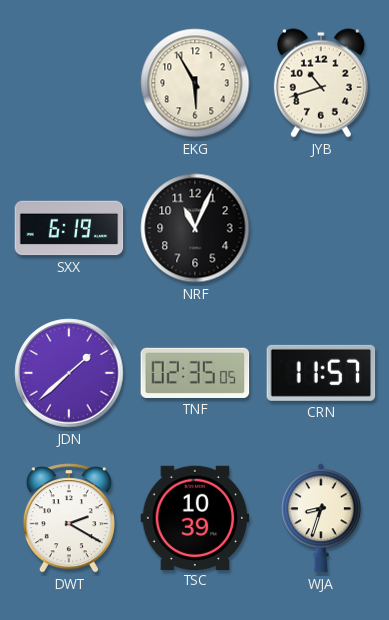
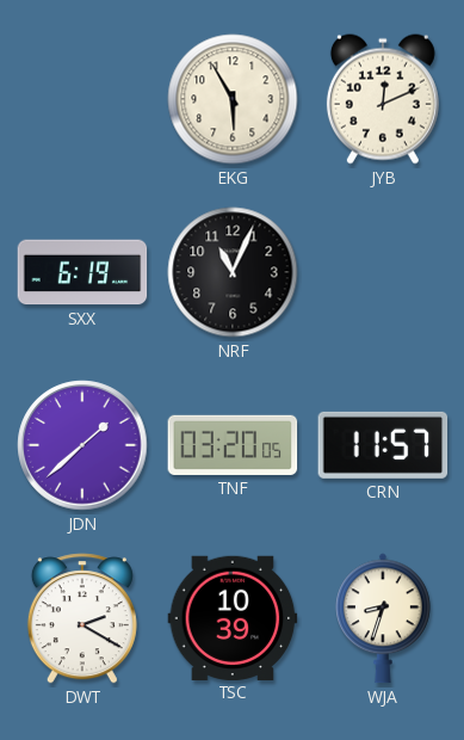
JYB: 10:42 -> 12:11 (383, 99)
TNF: 02:35 -> 03:20 (233, 445)
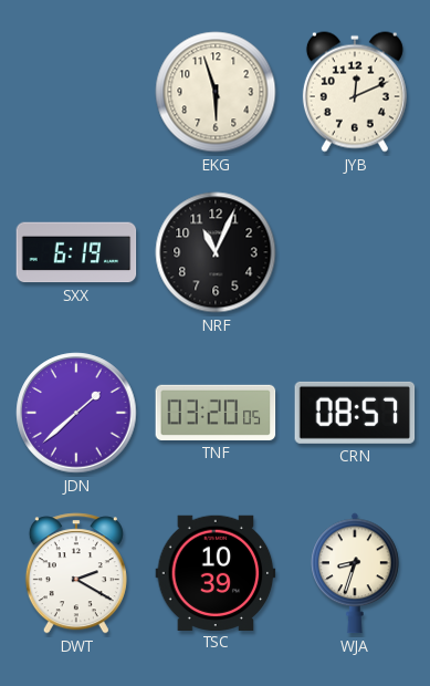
EKG: 5:55 -> 5:57 (216, 92)
CRN: 11:57 -> 08:57 (355, 413)
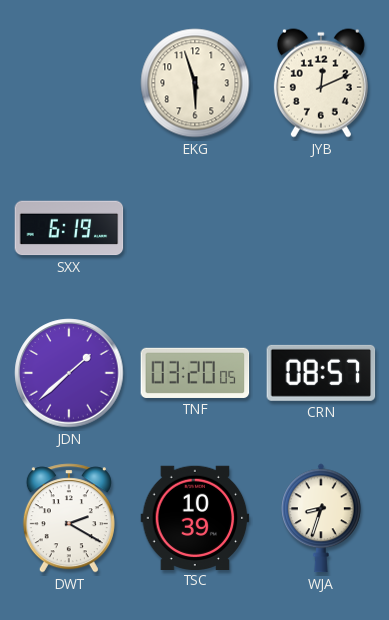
NRF: 11:04 -> none (216, 252)
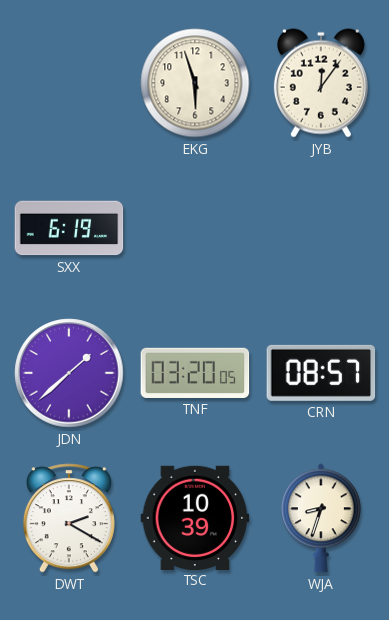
JYB: 12:11 -> 12:06 (321, 83)
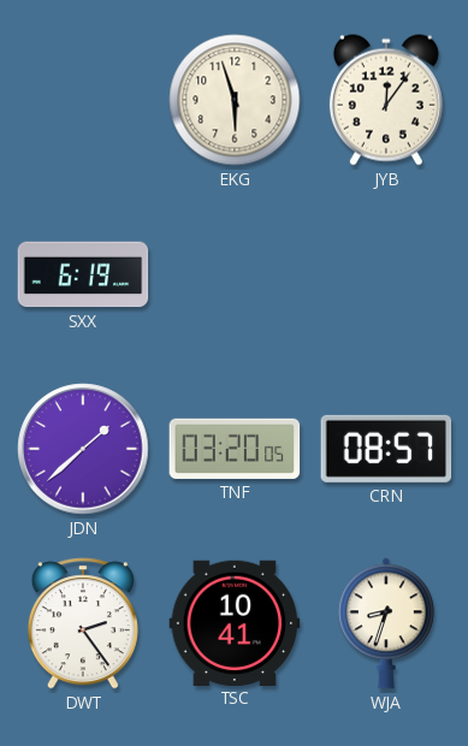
DWT: 2:20 -> 2:24 (83, 623)
TSC: 10:39 -> 10:41 (235, 622)
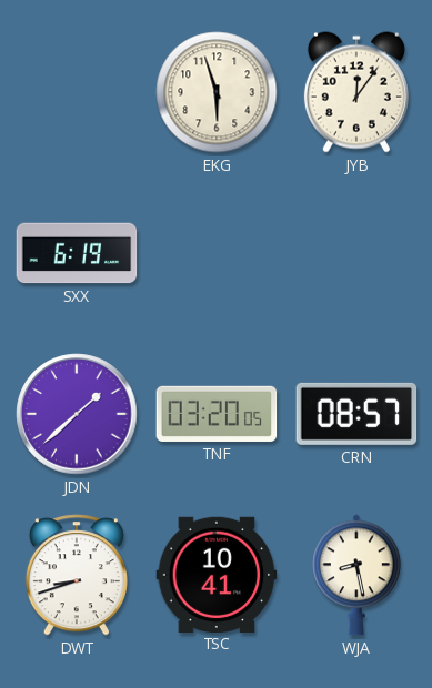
DWT: 2:24 -> 8:42 (77, 575)
WJA: 8:33 -> 8:28 (358, 575)
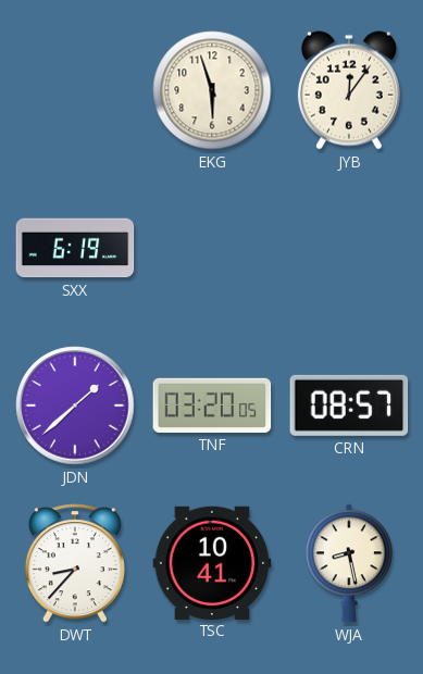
DWT: 8:42 -> 8:37 (75, 563)
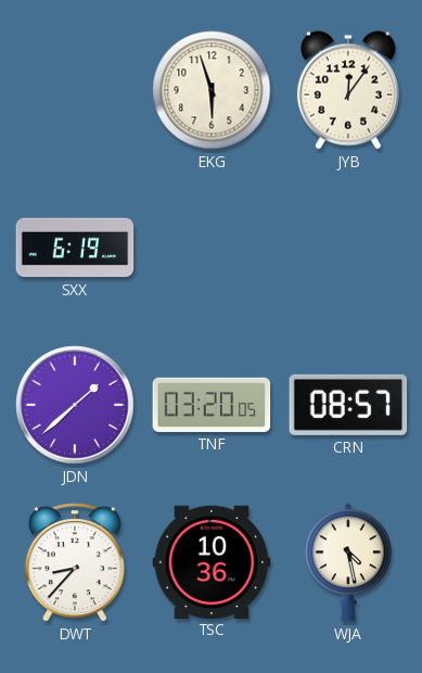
TSC: 10:41 -> 10:36 (212, 561)
WJA: 8:28 -> 4:28 (349, 562)
